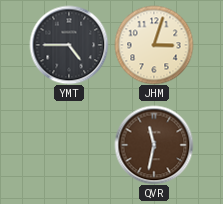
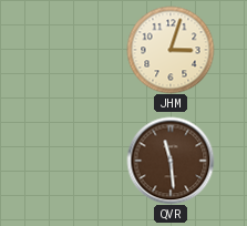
YMT: 4:45 -> none (69, 45)
QVR: 11:32 -> 11:29 (171, 161)
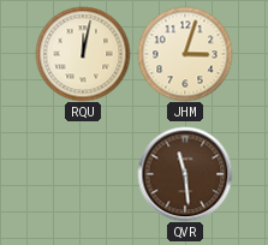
RQU: none -> 12:02 (83, 54)
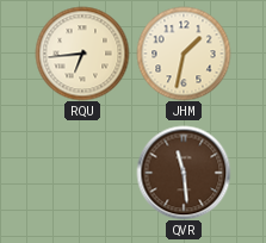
RQU: 12:02 -> 6:44 (82, 54)
JHM: 3:03 -> 1:32 (184, 54)
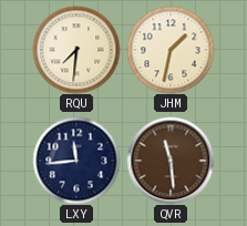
RQU: 6:44 -> 7:31 (76, 50)
LXY: none -> 11:44 (76, 161)
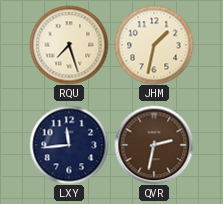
RQU: 7:31 -> 7:27 (69, 45)
QVR: 11:29 -> 2:32 (154, 145)
